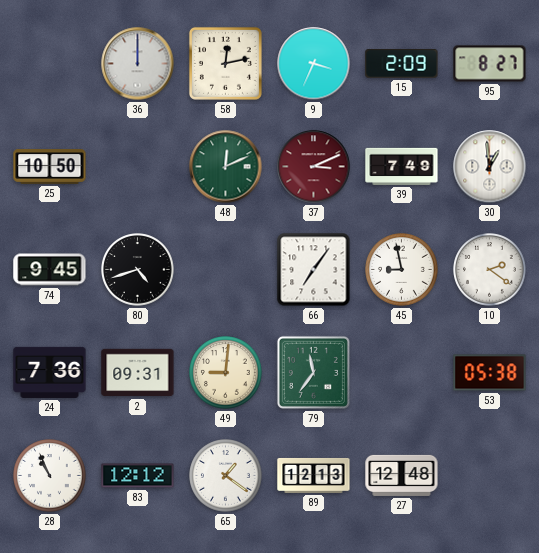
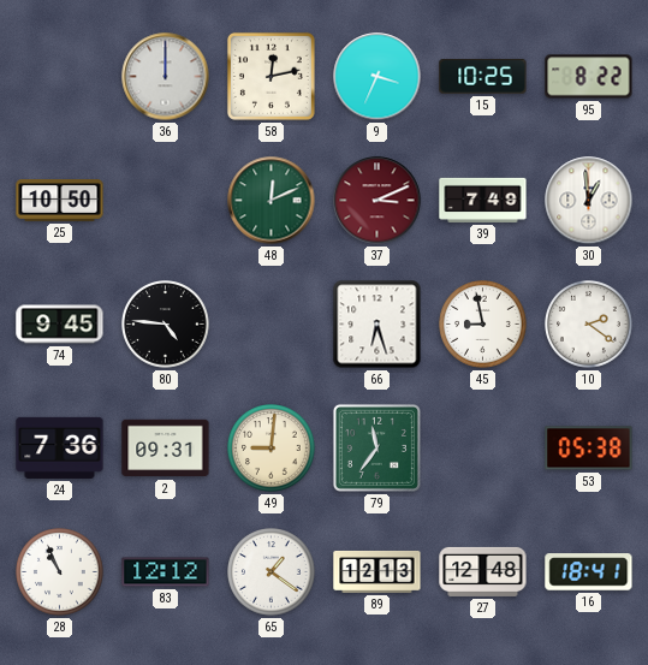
15: 2:09 -> 10:25 (483, 77)
95: 8:27 -> 8:22 (589, 77)
80: 4:42 -> 4:46 (166, 325)
66: 7:06 -> 6:27 (377, 325)
16: none -> 18:41 (589, 572)
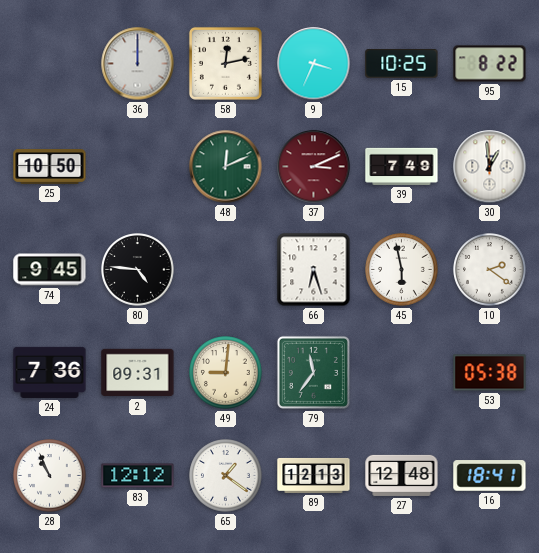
45: 8:58 -> 5:58 (402, 270)
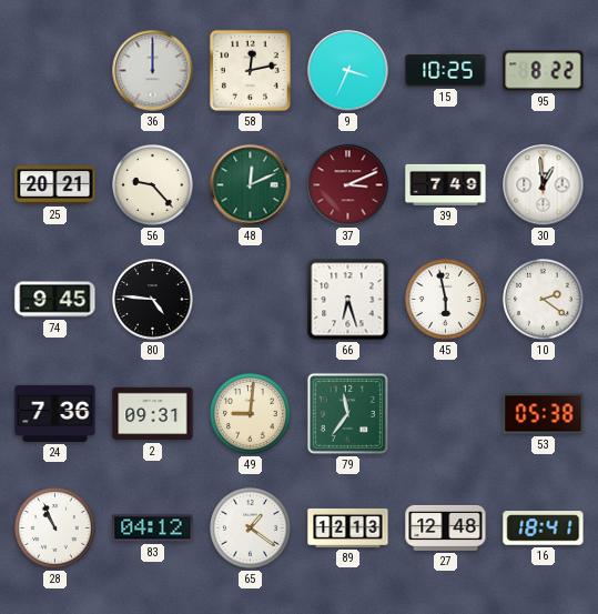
25: 10:50 -> 20:21 (55, 185)
56: none -> 9:23 (153, 185)
83: 12:12 -> 04:12 (153, 529)
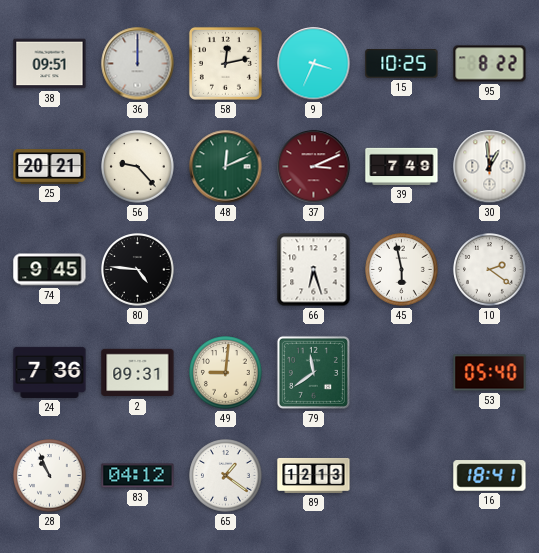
38: none -> 09:51 (50, 64)
79: 11:36 -> 11:39 (313, 372)
53: 05:38 -> 05:40 (490, 373)
27: 12:48 -> none (446, 527)
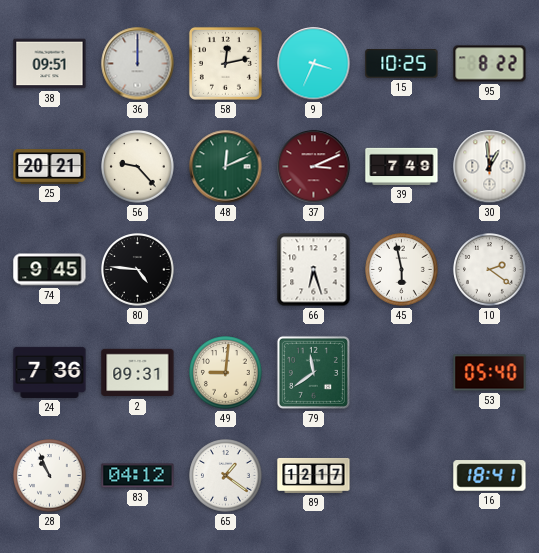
89: 12:13 -> 12:17 (314, 475)
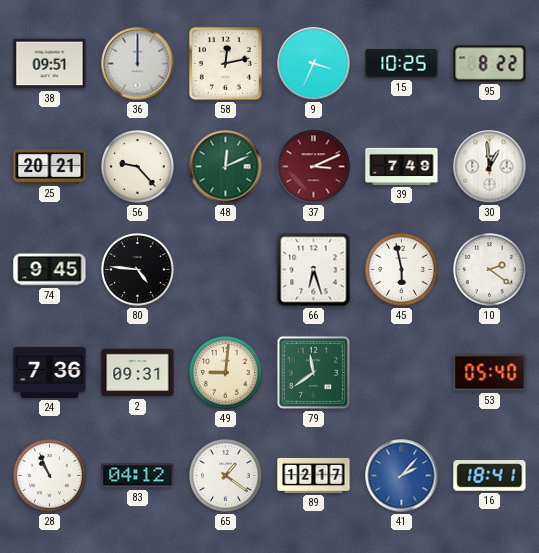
41: none -> 2:07 (402, 476)
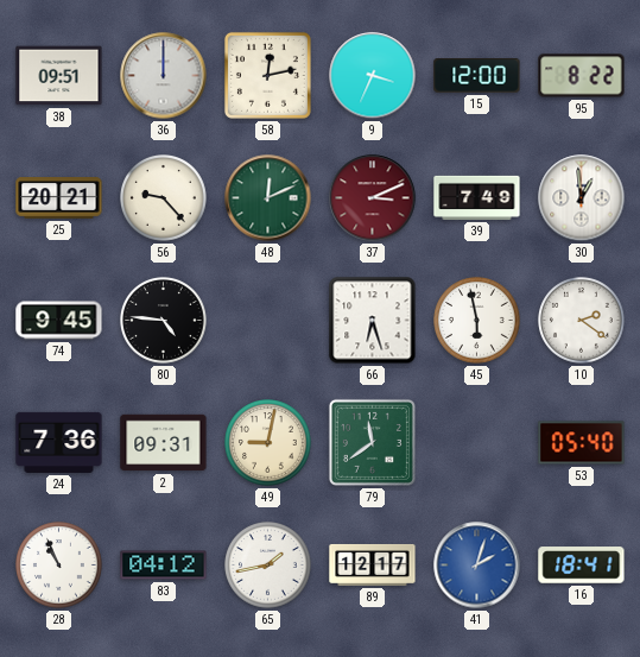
15: 10:25 -> 12:00 (477, 76)
49: 9:01 -> 9:02 (268, 443)
65: 1:21 -> 1:43 (268, 566)
41: 2:07 -> 2:03 (477, 566)
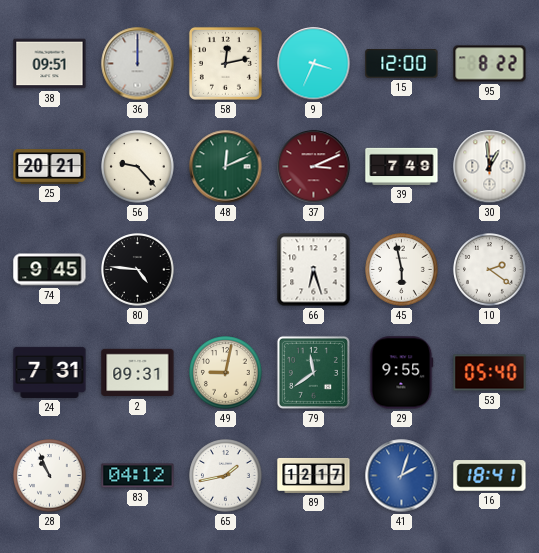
24: 7:36 -> 7:31 (50, 372)
29: none -> 9:55 (401, 373)
